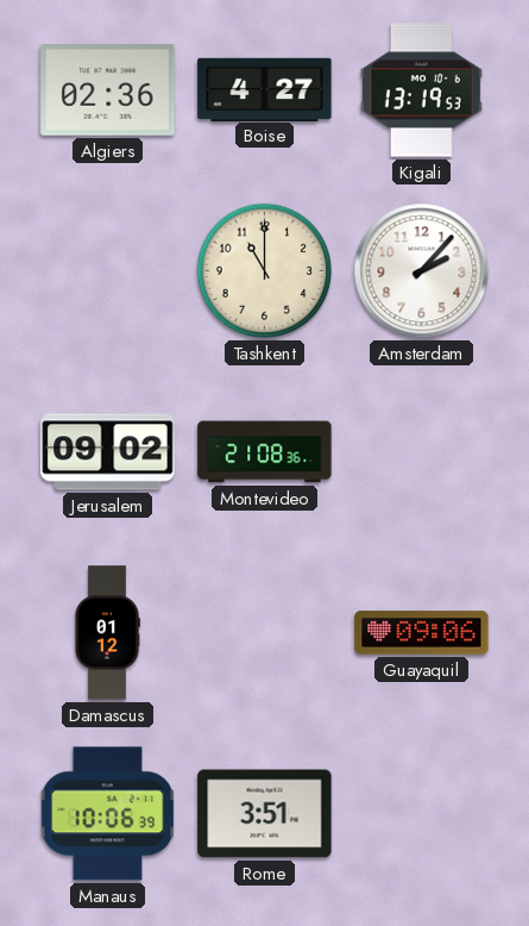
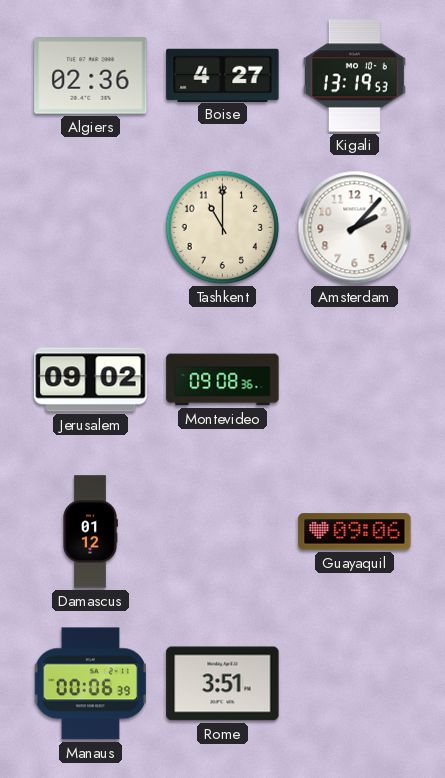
Montevideo: 21:08 -> 09:08 (223, 380)
Manaus: 10:06 -> 00:06 (91, 684)
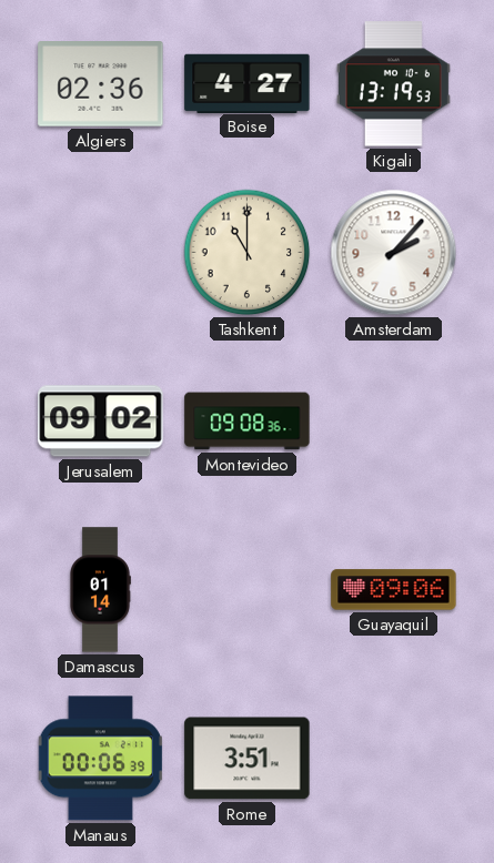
Damascus: 01:12 -> 01:14 (100, 590)
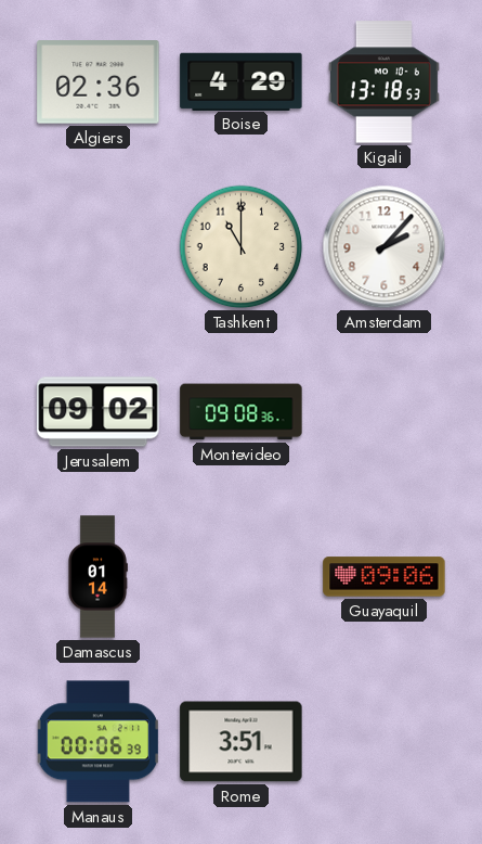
Boise: 4:27 -> 4:29 (242, 81)
Kigali: 13:19 -> 13:18 (383, 82)
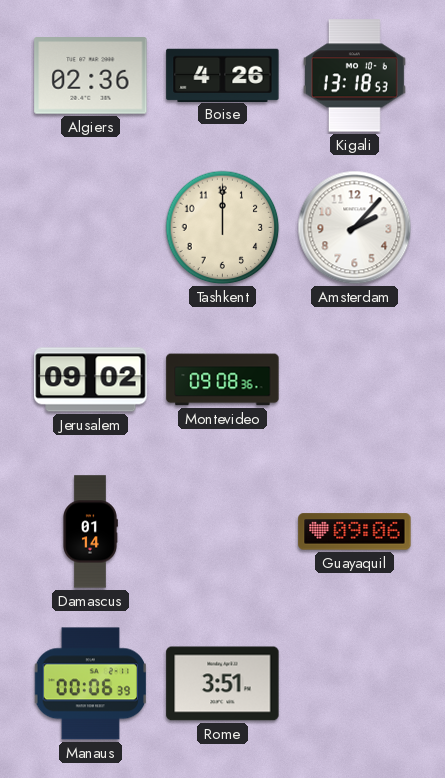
Boise: 4:29 -> 4:26 (223, 75)
Tashkent: 11:00 -> 12:00 (223, 228)
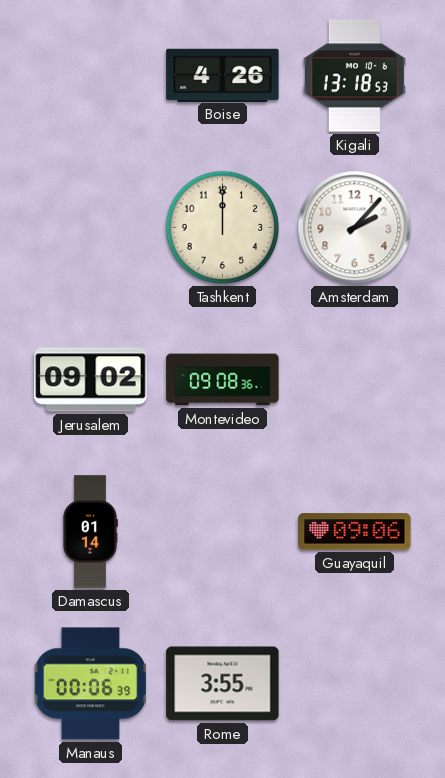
Algiers: 02:36 -> none (91, 76)
Rome: 3:51 -> 3:55 (223, 684)
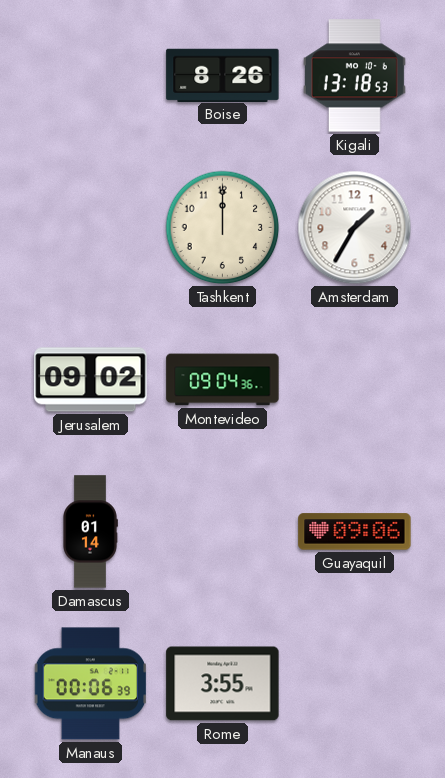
Boise: 4:26 -> 8:26 (223, 75)
Amsterdam: 2:07 -> 1:35 (355, 228)
Montevideo: 09:08 -> 09:04 (223, 380)
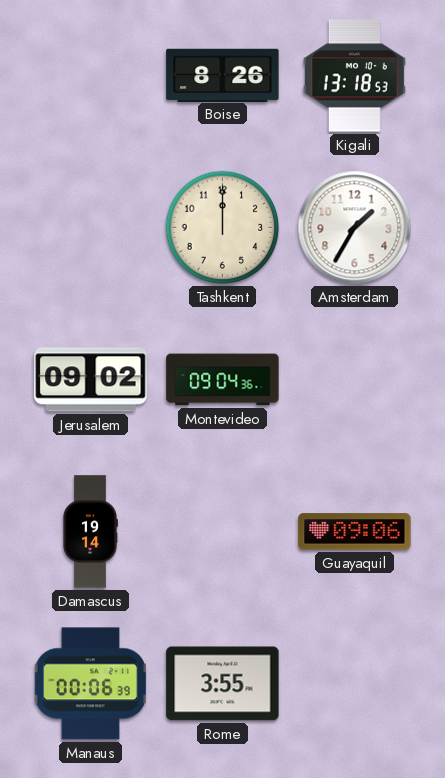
Damascus: 01:14 -> 19:14 (90, 532)
